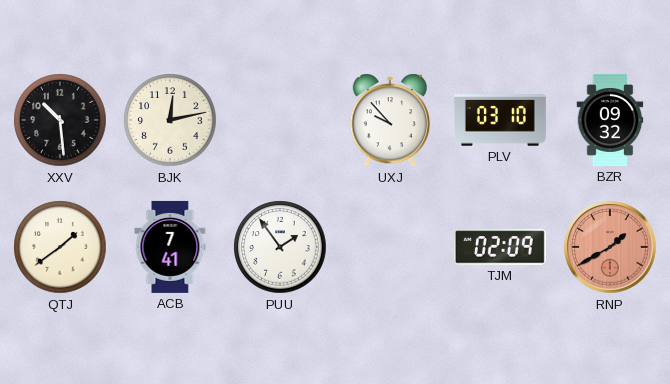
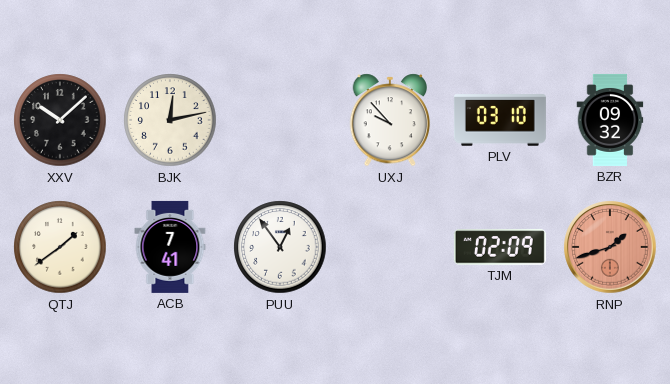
XXV: 10:29 -> 10:08 (60, 120)
PUU: 1:54 -> 12:54 (280, 247)
RNP: 1:40 -> 1:42 (610, 247)
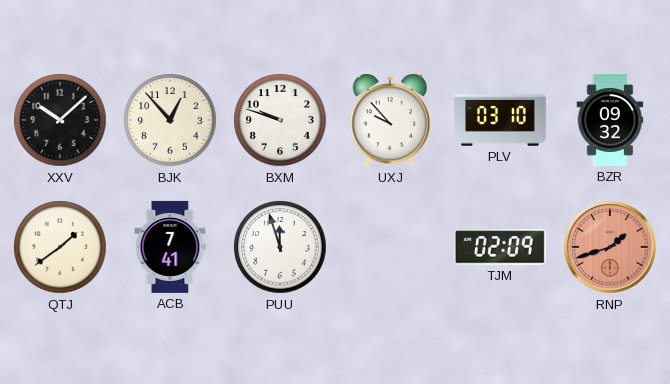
BJK: 12:13 -> 12:53 (170, 120)
BXM: none -> 9:48 (280, 120)
PUU: 12:54 -> 11:57 (280, 247)
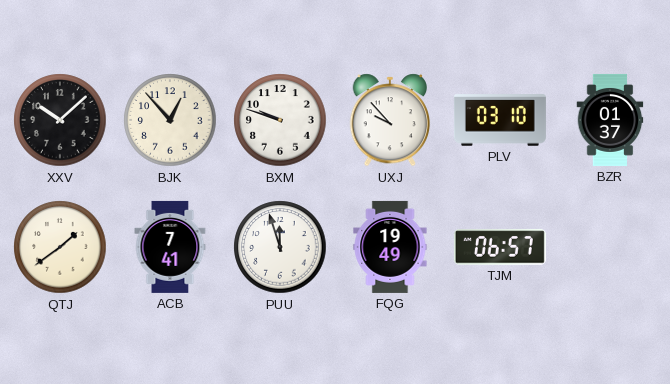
BZR: 09:32 -> 01:37 (610, 120)
FQG: none -> 19:49 (390, 247)
TJM: 02:09 -> 06:57 (500, 247)
RNP: 1:42 -> none (610, 247)
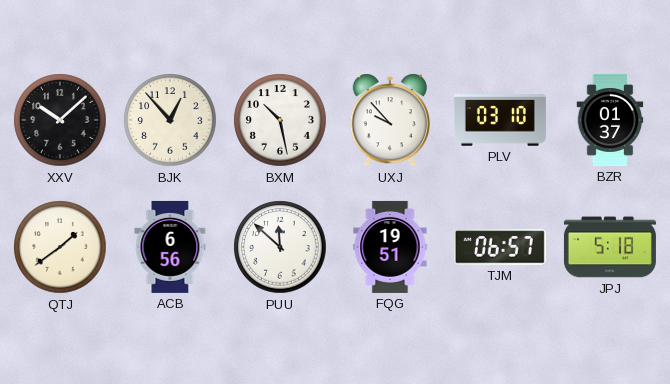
BXM: 9:48 -> 10:28 (280, 120)
ACB: 7:41 -> 6:56 (170, 247)
PUU: 11:57 -> 11:52 (280, 247)
FQG: 19:49 -> 19:51 (390, 247)
JPJ: none -> 5:18 (610, 247)
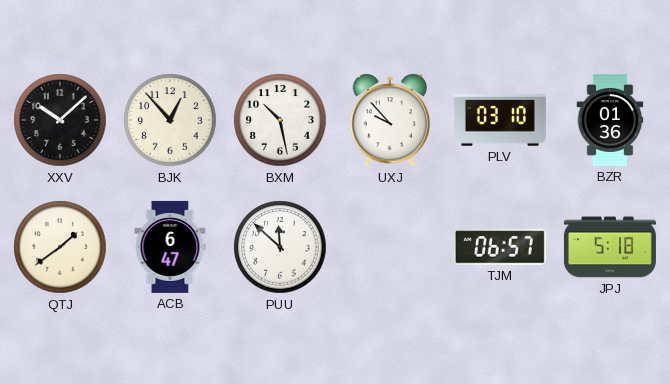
BZR: 01:37 -> 01:36 (610, 120)
ACB: 6:56 -> 6:47 (170, 247)
FQG: 19:51 -> none (390, 247)
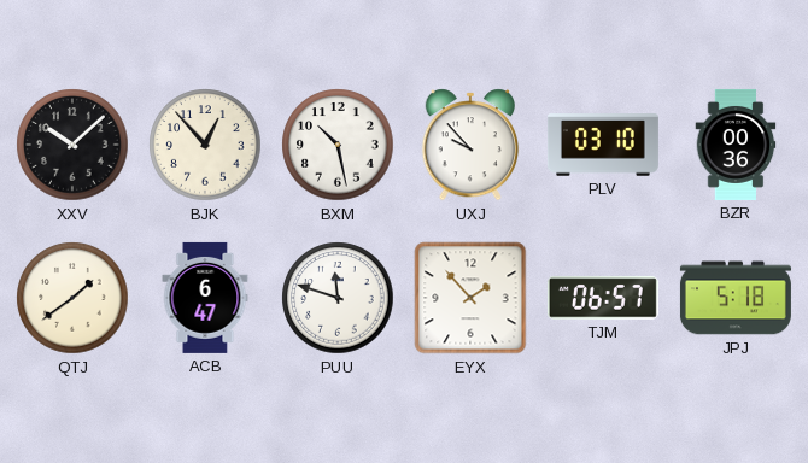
BZR: 01:36 -> 00:36 (736, 145)
PUU: 11:52 -> 11:48 (338, 298)
EYX: none -> 1:53 (470, 298)
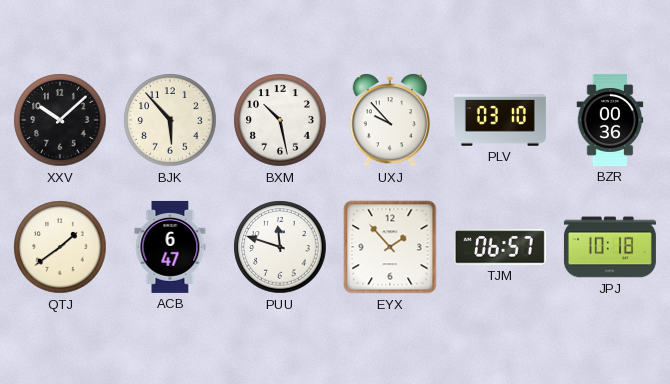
BJK: 12:53 -> 5:53 (170, 120)
JPJ: 5:18 -> 10:18 (610, 247)
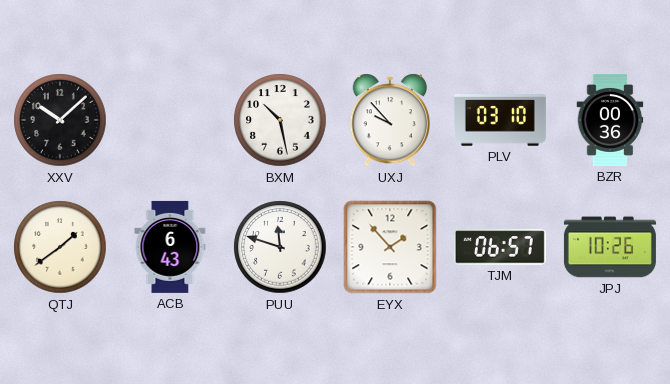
BJK: 5:53 -> none (170, 120)
ACB: 6:47 -> 6:43 (170, 247)
JPJ: 10:18 -> 10:26 (610, 247)
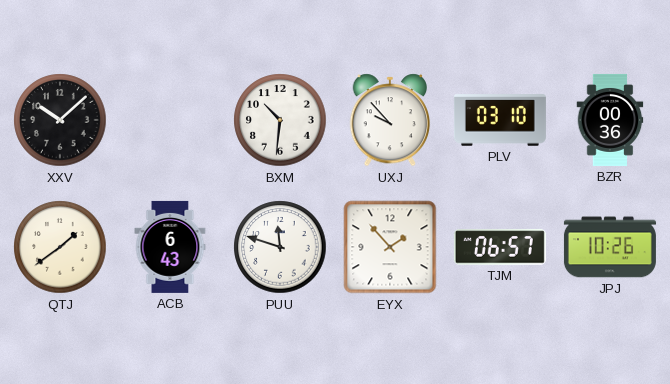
BXM: 10:28 -> 10:31 (280, 120)
